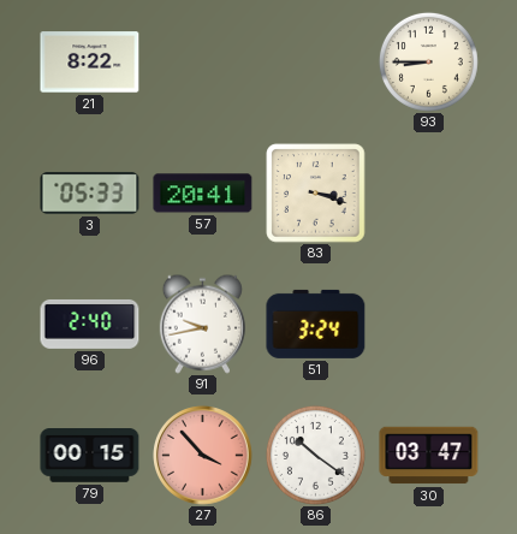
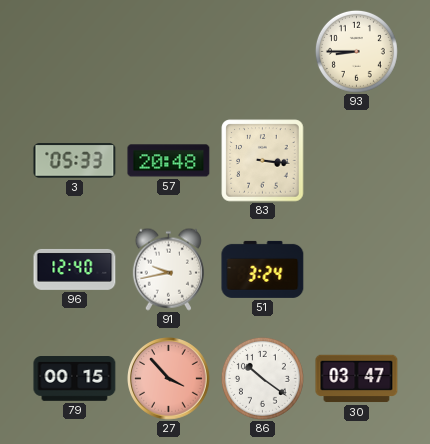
21: 8:22 -> none (90, 63)
57: 20:41 -> 20:48 (169, 161)
83: 3:18 -> 3:16 (263, 161)
96: 2:40 -> 12:40 (75, 269)
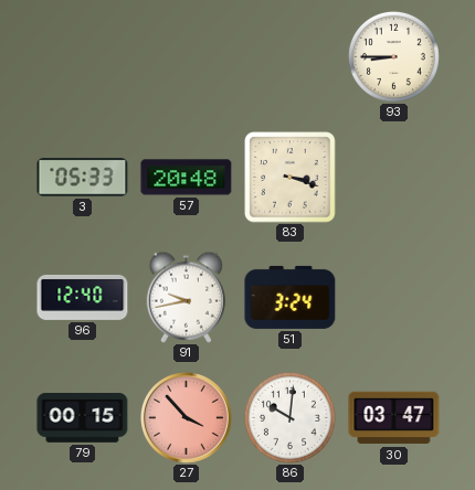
83: 3:16 -> 3:18 (291, 178)
86: 10:21 -> 10:01 (289, 417)
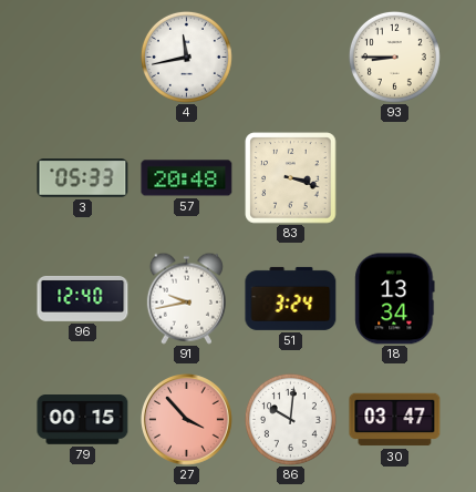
4: none -> 11:43 (186, 57)
18: none -> 13:34 (395, 299)
